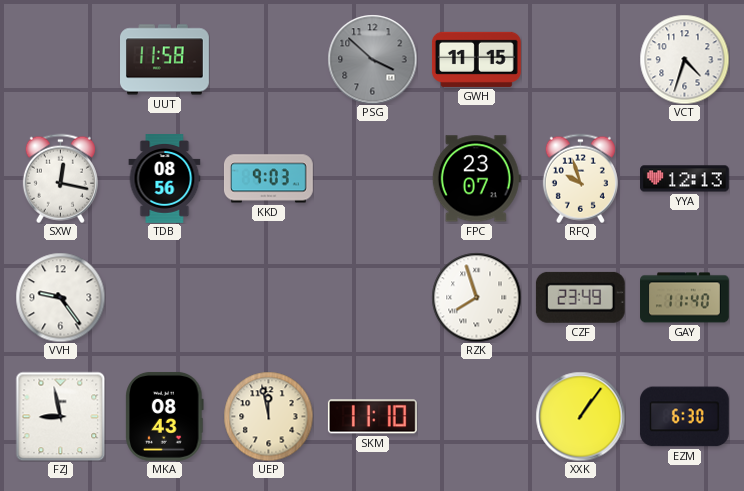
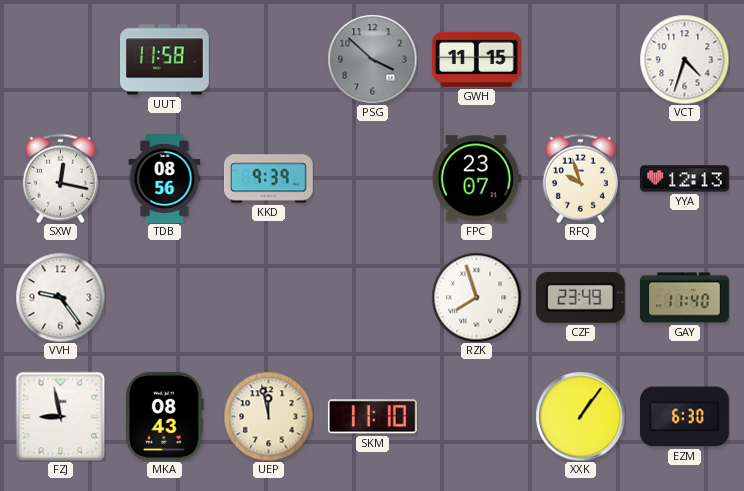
KKD: 9:03 -> 9:39 (269, 179)
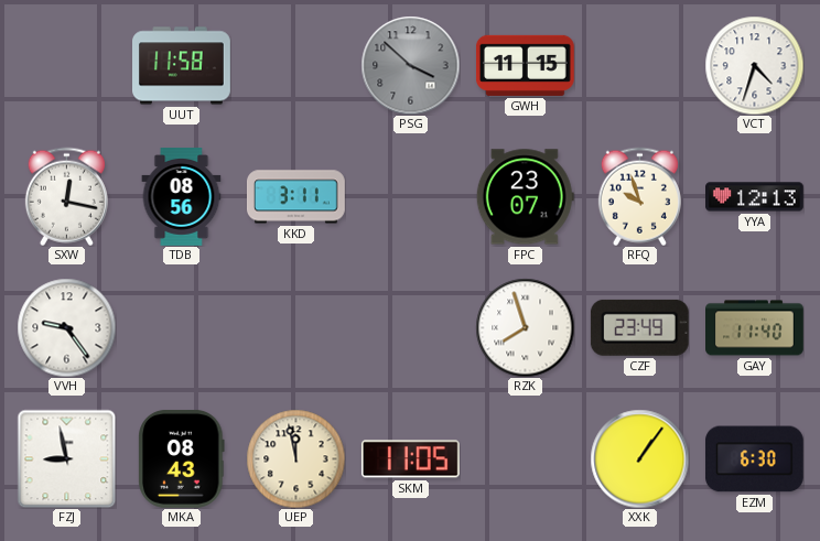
KKD: 9:39 -> 3:11 (296, 197)
SKM: 11:10 -> 11:05 (410, 459)
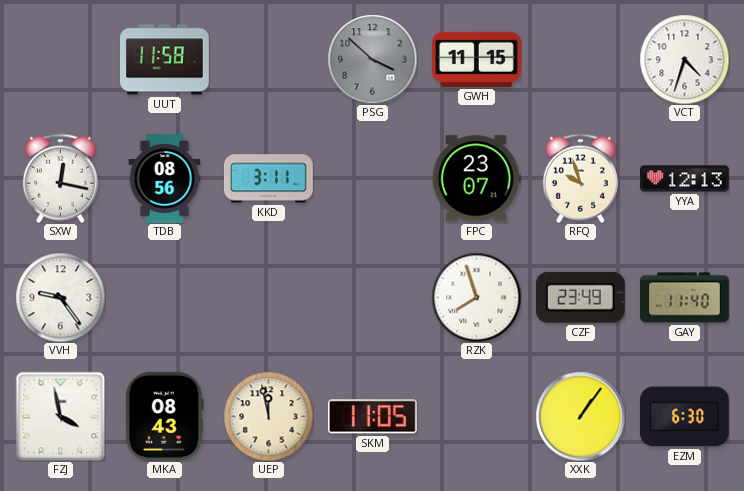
FZJ: 8:58 -> 3:58 (60, 416)
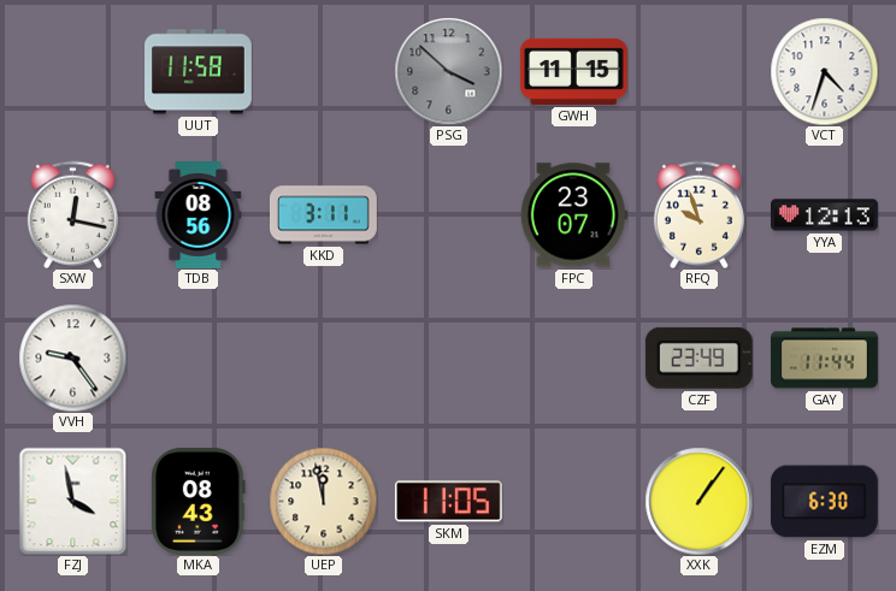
RZK: 7:57 -> none (476, 297)
GAY: 11:40 -> 11:44 (825, 359)
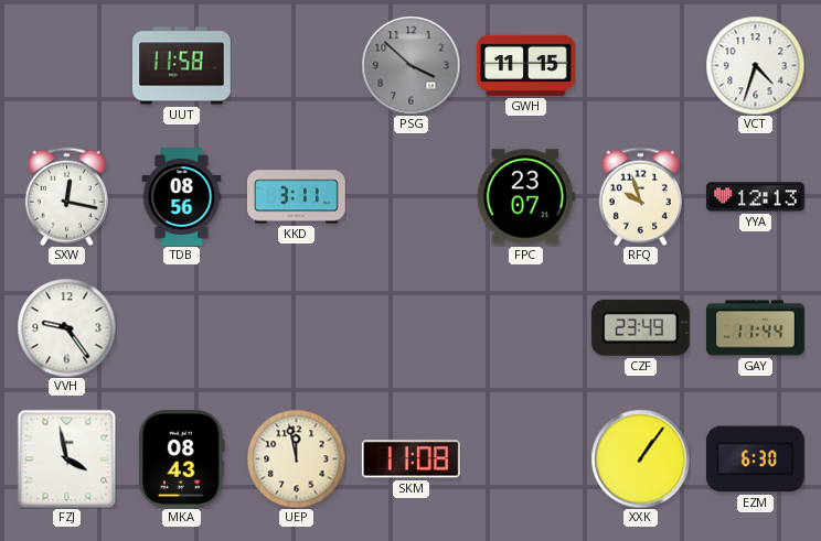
SKM: 11:05 -> 11:08 (410, 459)
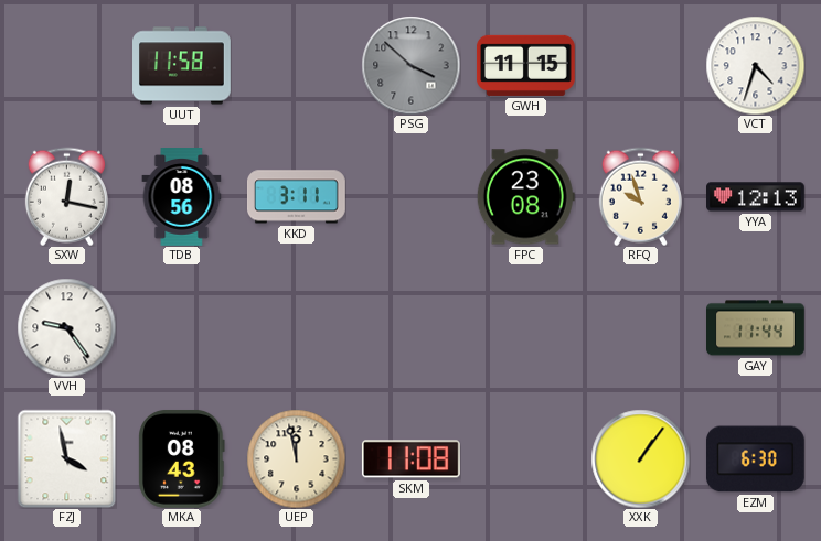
FPC: 23:07 -> 23:08 (525, 197)
CZF: 23:49 -> none (640, 327)
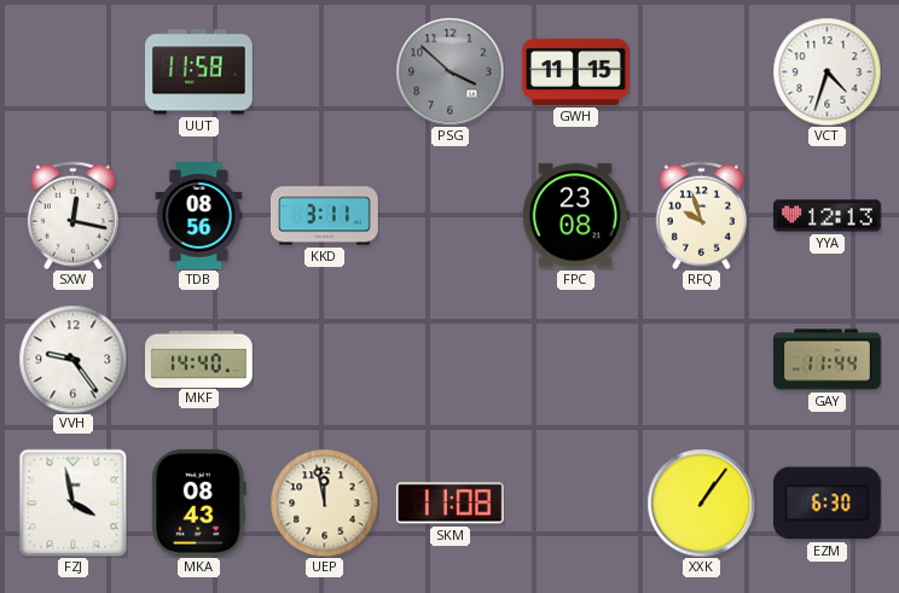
MKF: none -> 14:40 (199, 359)
